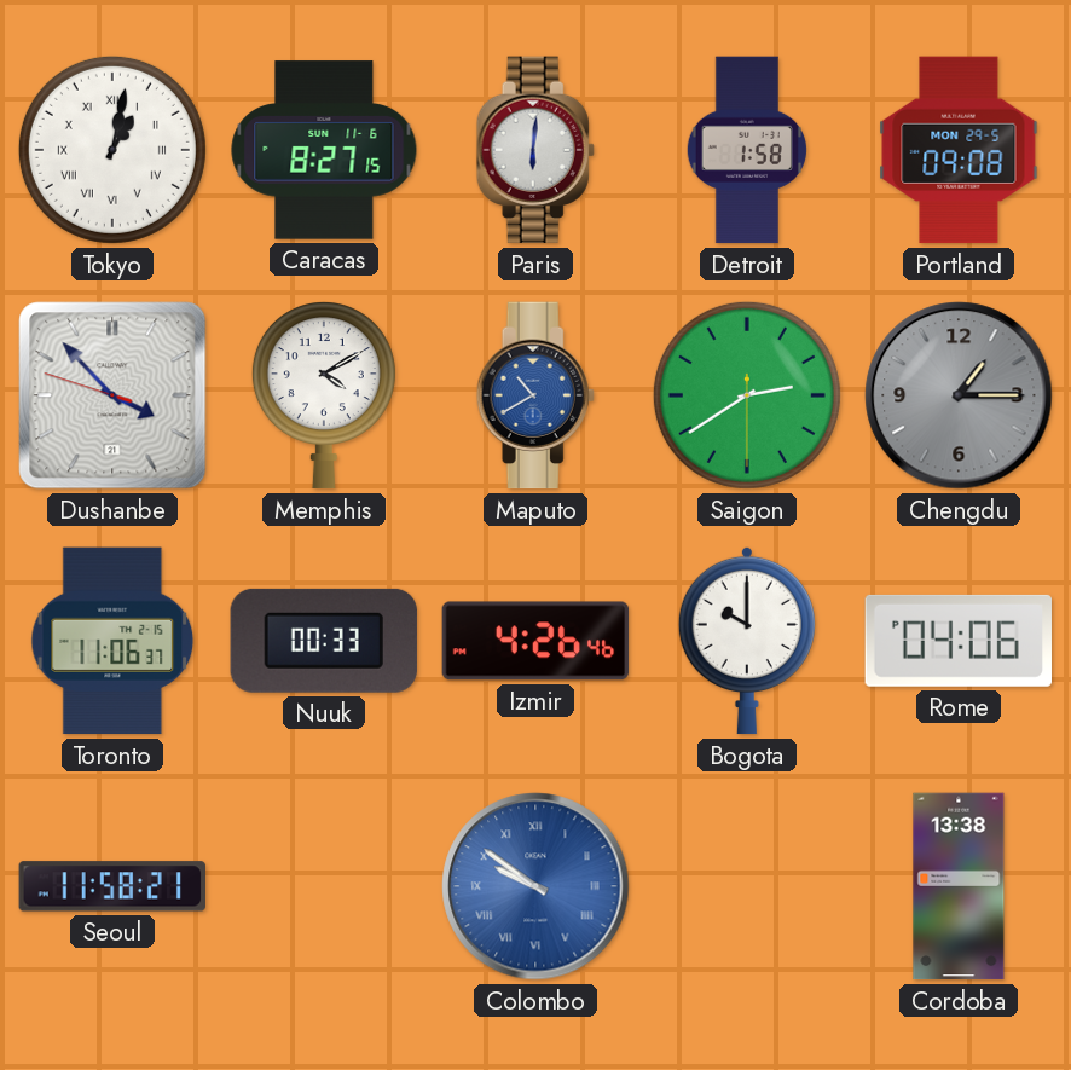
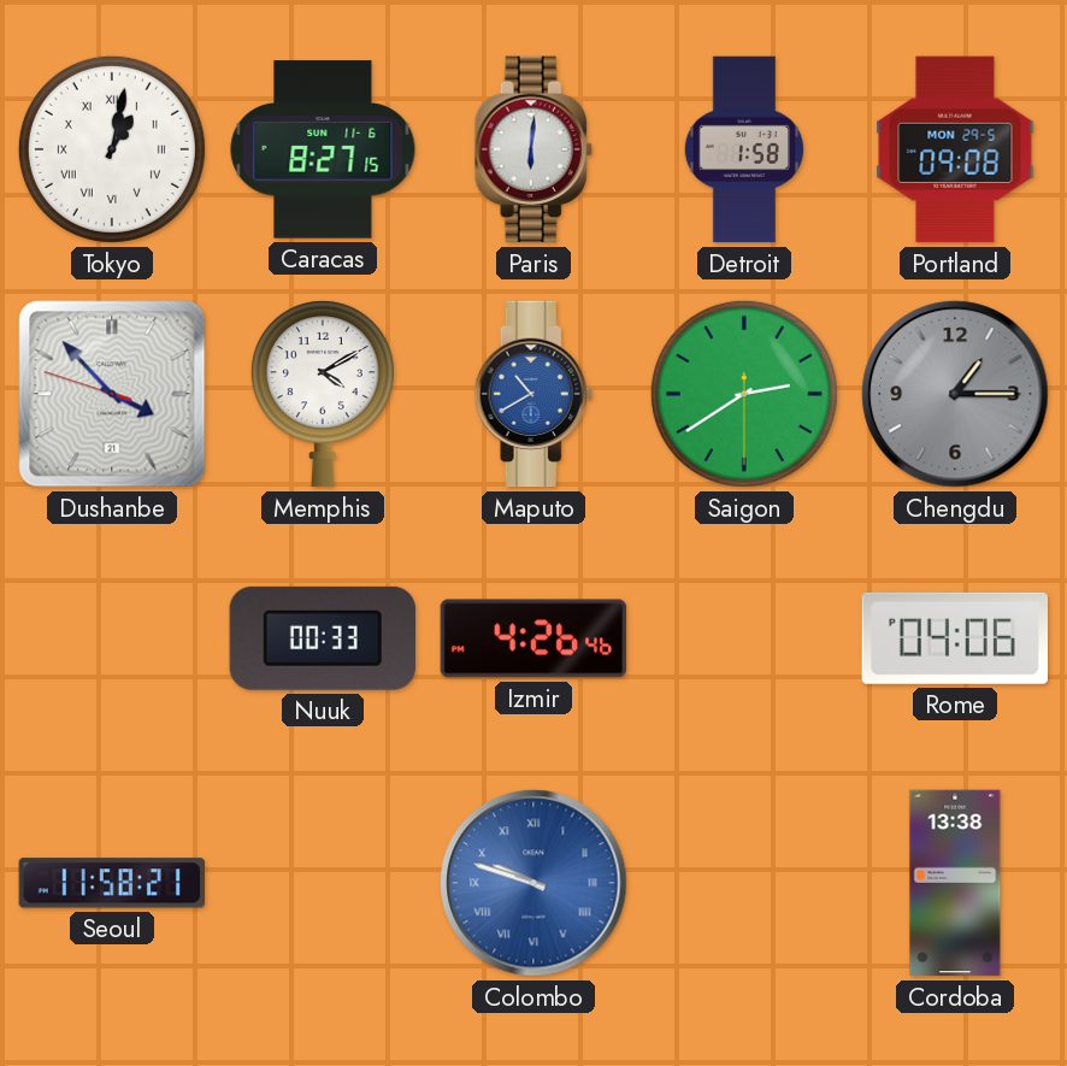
Toronto: 11:06 -> none (112, 641)
Bogota: 10:00 -> none (747, 641)
Colombo: 9:51 -> 9:48 (533, 883)
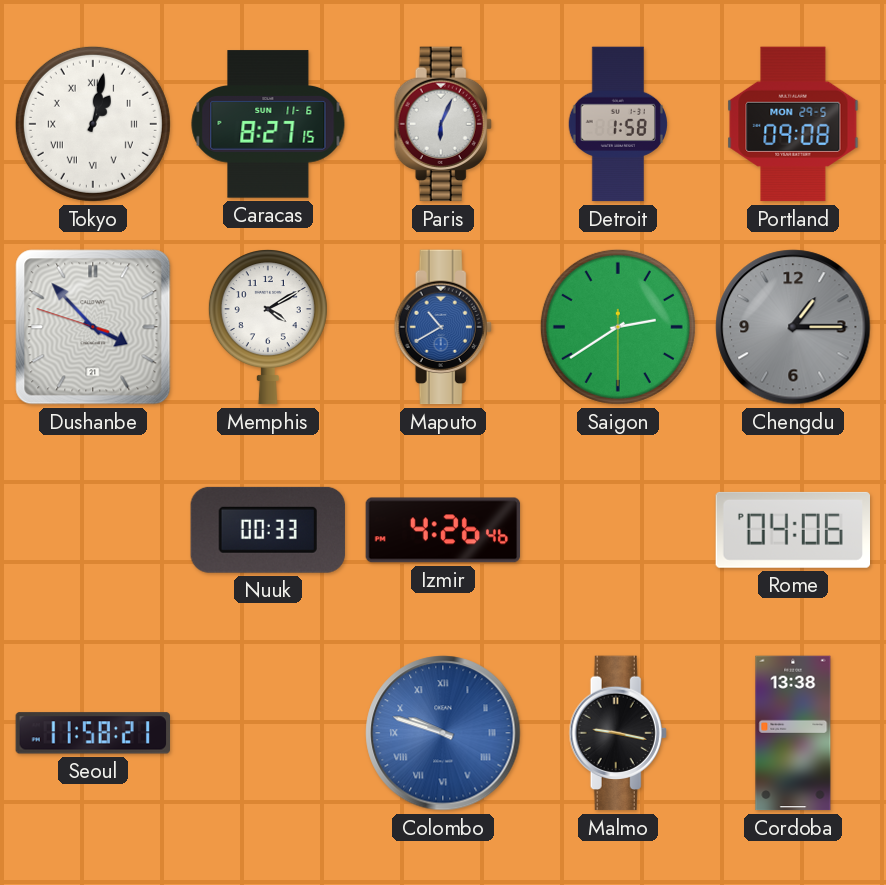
Paris: 6:01 -> 6:04 (443, 124)
Malmo: none -> 9:17 (618, 733)
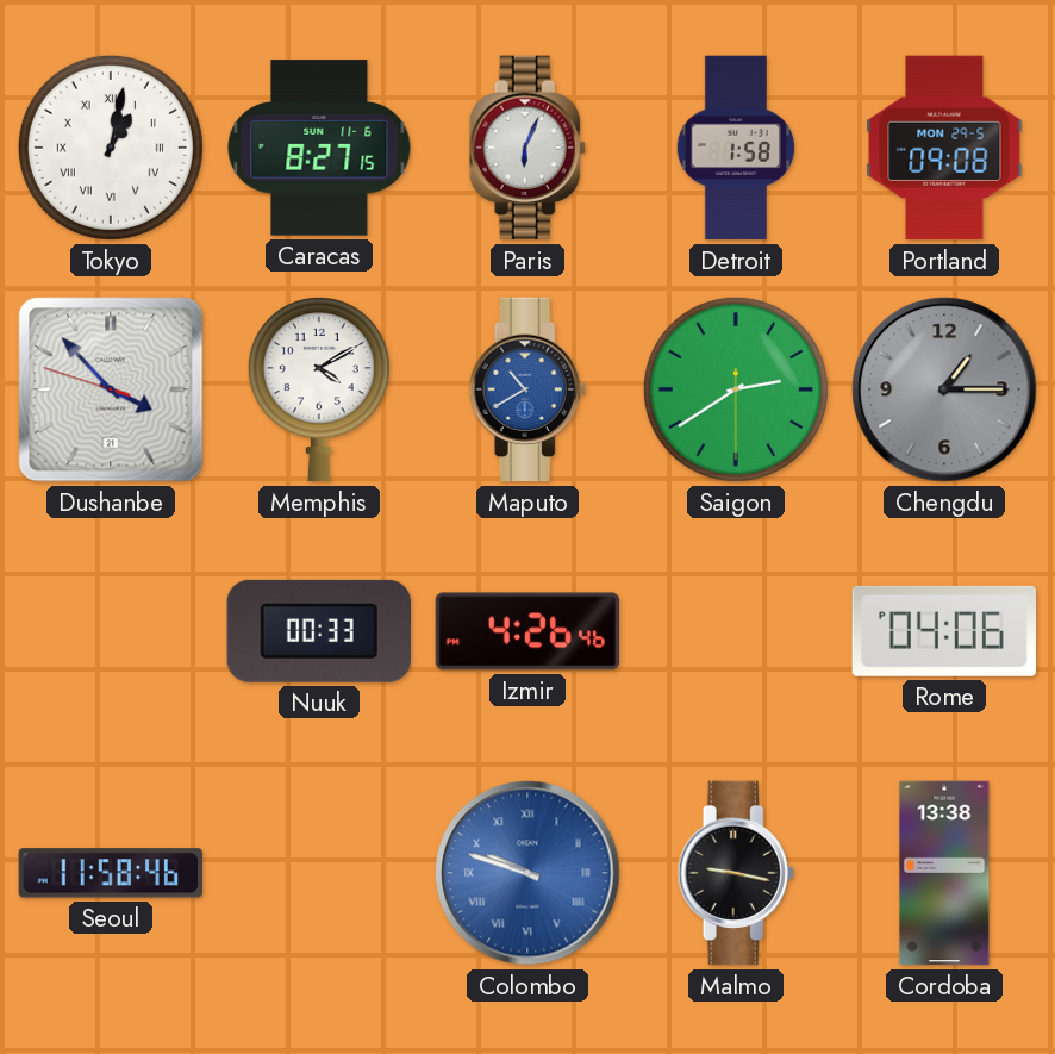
Seoul: 11:58:21 -> 11:58:46 (110, 873)
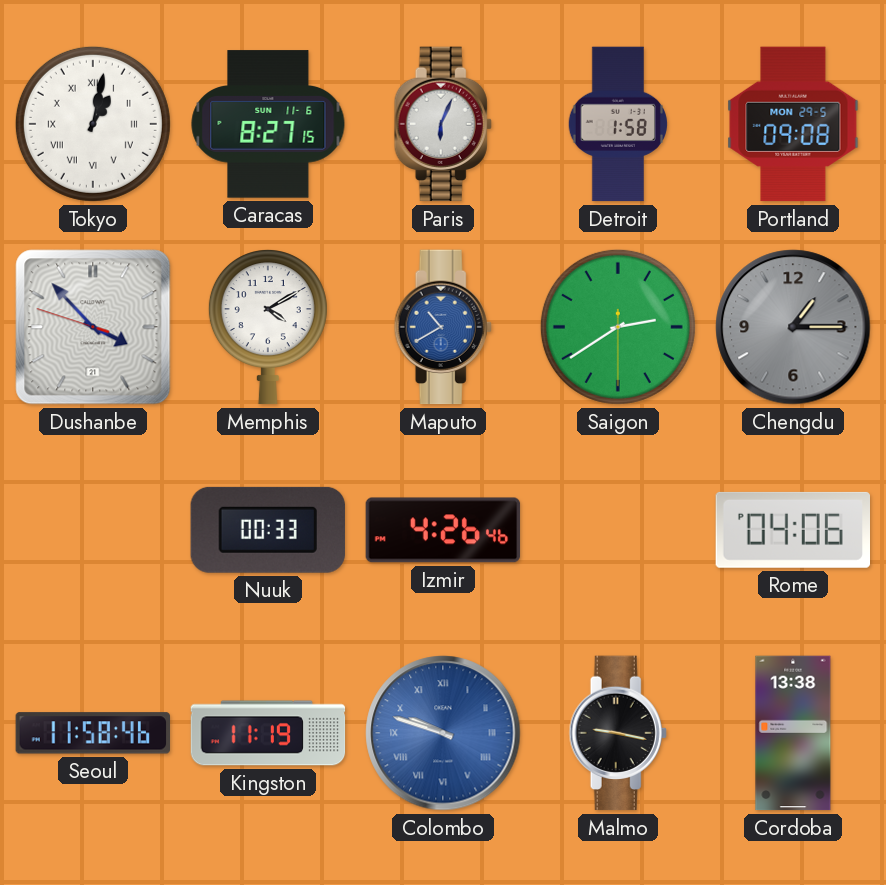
Kingston: none -> 11:19 (268, 733)
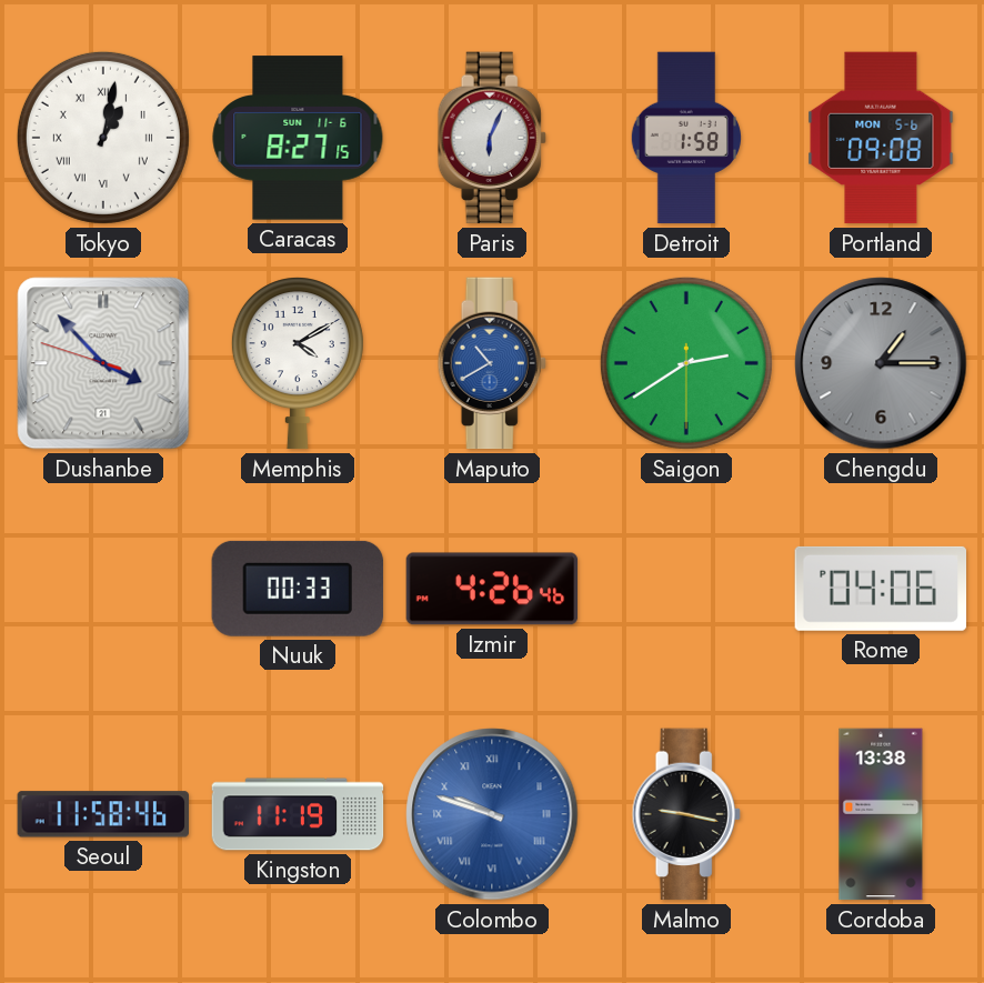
Portland date: MON 29-5 -> MON 5-6 (881, 138)
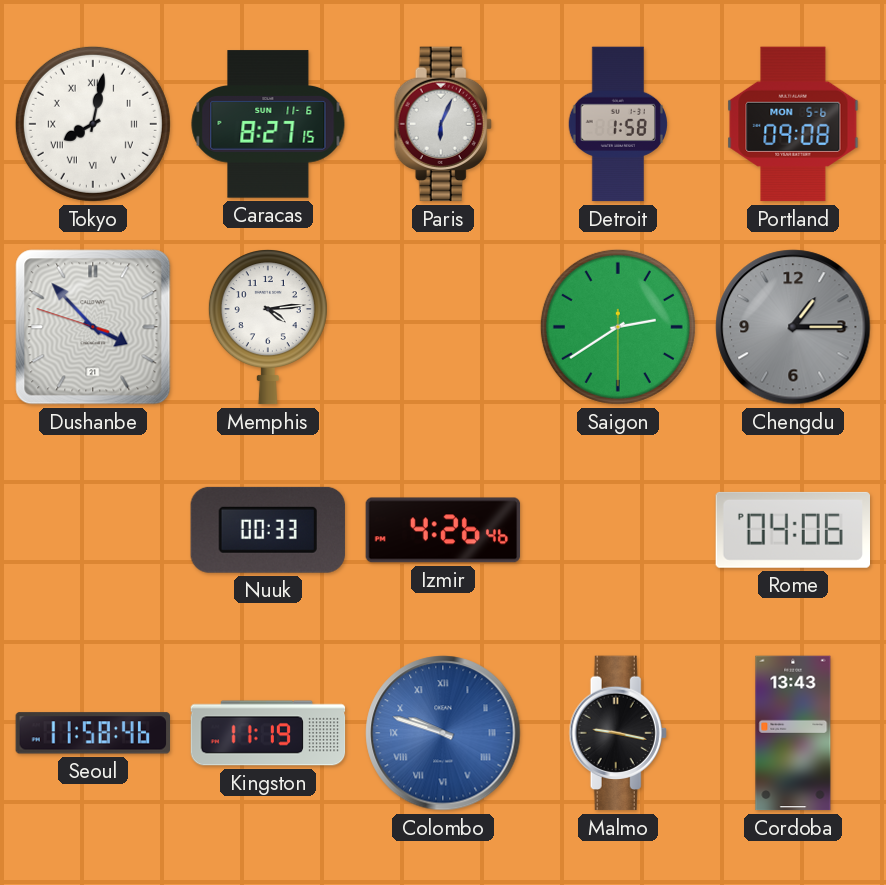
Tokyo: 1:02 -> 8:02 (93, 124)
Memphis: 4:10 -> 4:14 (268, 327)
Maputo: 10:40 -> none (492, 363)
Cordoba: 13:38 -> 13:43 (793, 733)
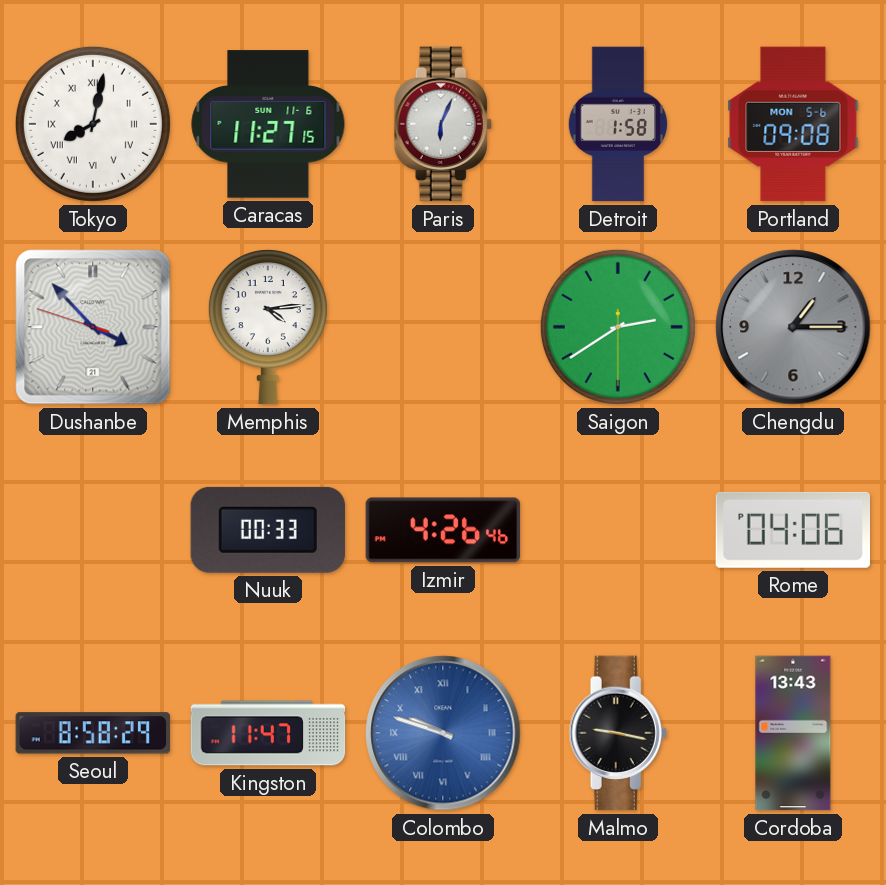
Caracas: 8:27 -> 11:27 (268, 124)
Seoul: 11:58 -> 8:58 (92, 733)
Kingston: 11:19 -> 11:47 (268, 733)
